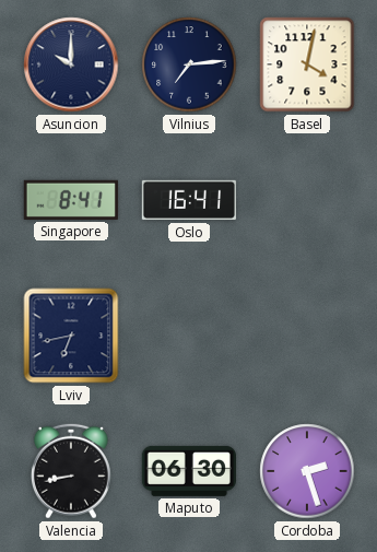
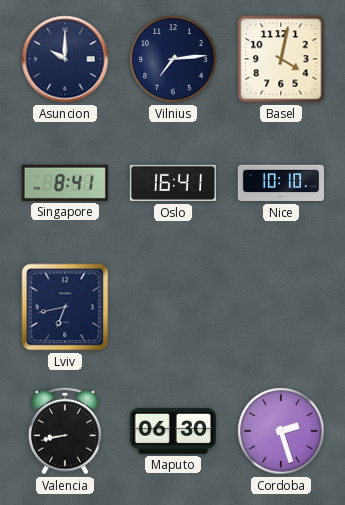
Nice: none -> 10:10 (280, 183)
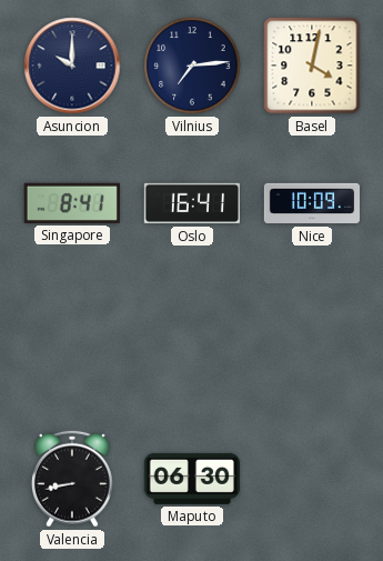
Nice: 10:10 -> 10:09 (311, 203)
Lviv: 6:43 -> none (65, 307)
Cordoba: 2:27 -> none (281, 431)
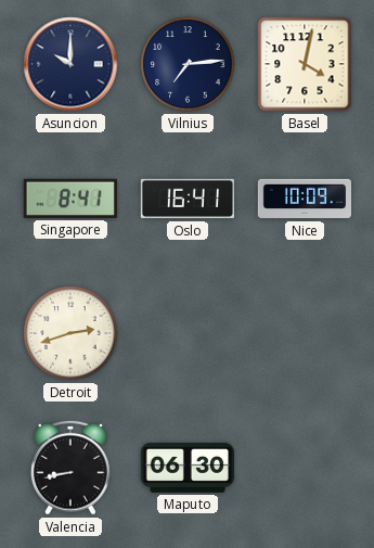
Detroit: none -> 2:42 (70, 333)
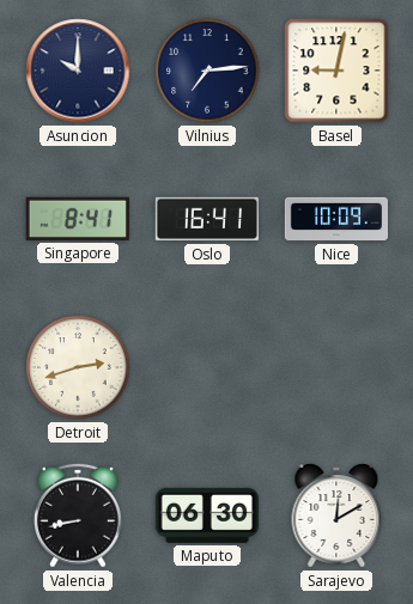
Basel: 4:02 -> 9:02 (336, 71)
Sarajevo: none -> 12:10 (336, 515)
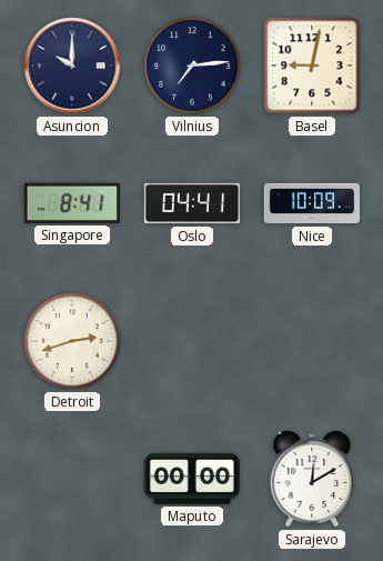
Oslo: 16:41 -> 04:41 (191, 203)
Valencia: 8:43 -> none (78, 515)
Maputo: 06:30 -> 00:00 (192, 479)
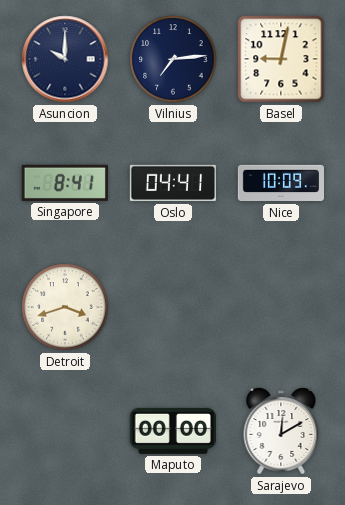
Detroit: 2:42 -> 3:42 (65, 307)
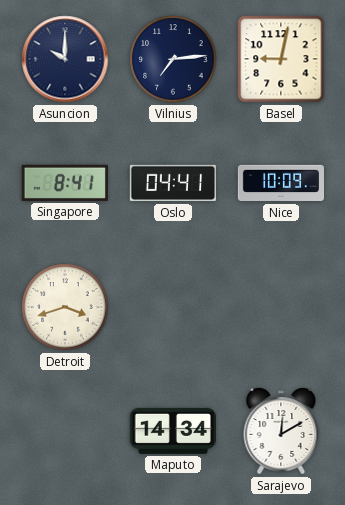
Maputo: 00:00 -> 14:34 (173, 431)
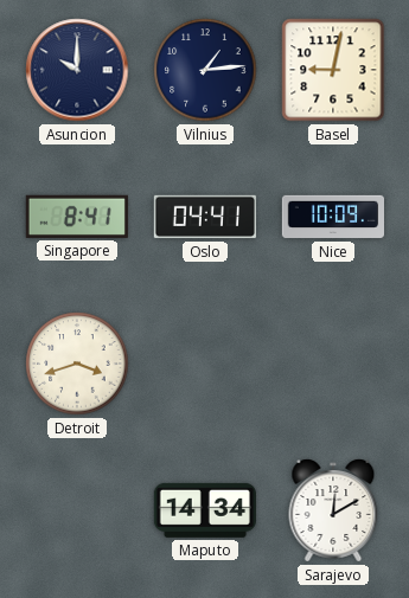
Vilnius: 7:14 -> 1:14 (205, 70)
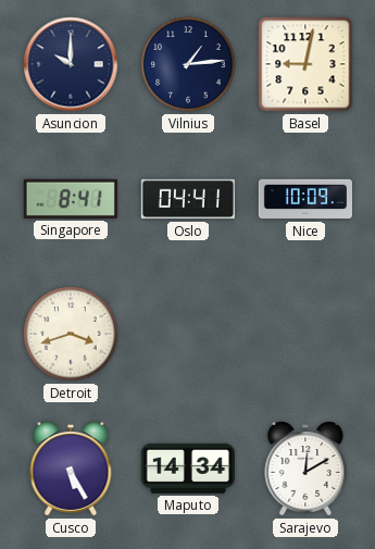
Cusco: none -> 5:25 (71, 469)
